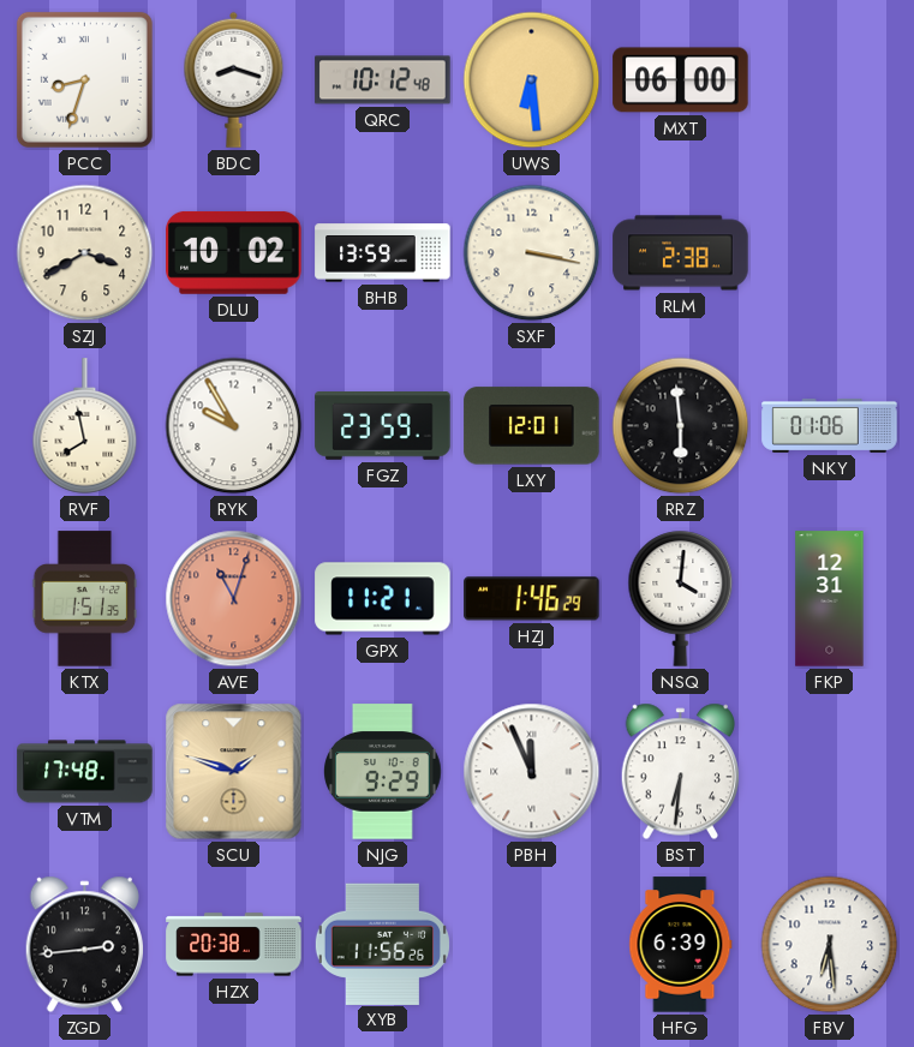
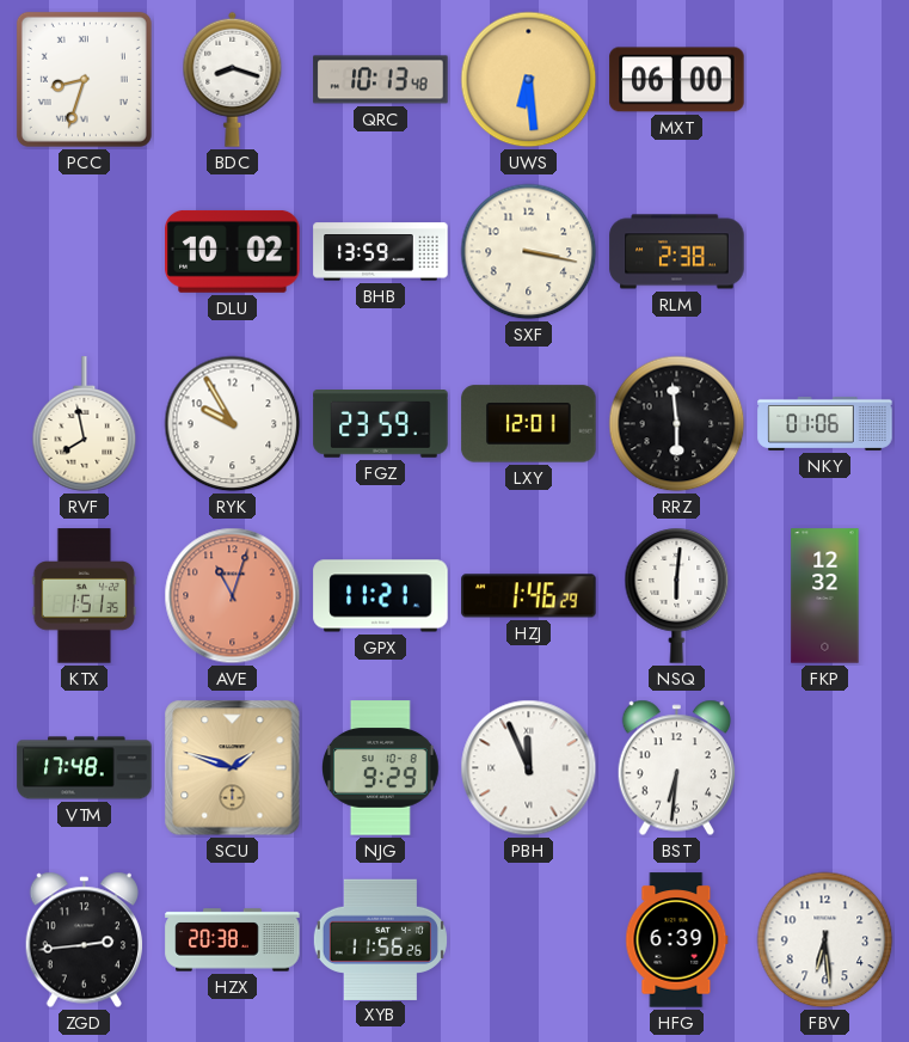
QRC: 10:12 -> 10:13 (381, 80)
SZJ: 3:40 -> none (85, 253)
NSQ: 4:01 -> 6:01 (677, 596)
FKP: 12:31 -> 12:32 (825, 596)
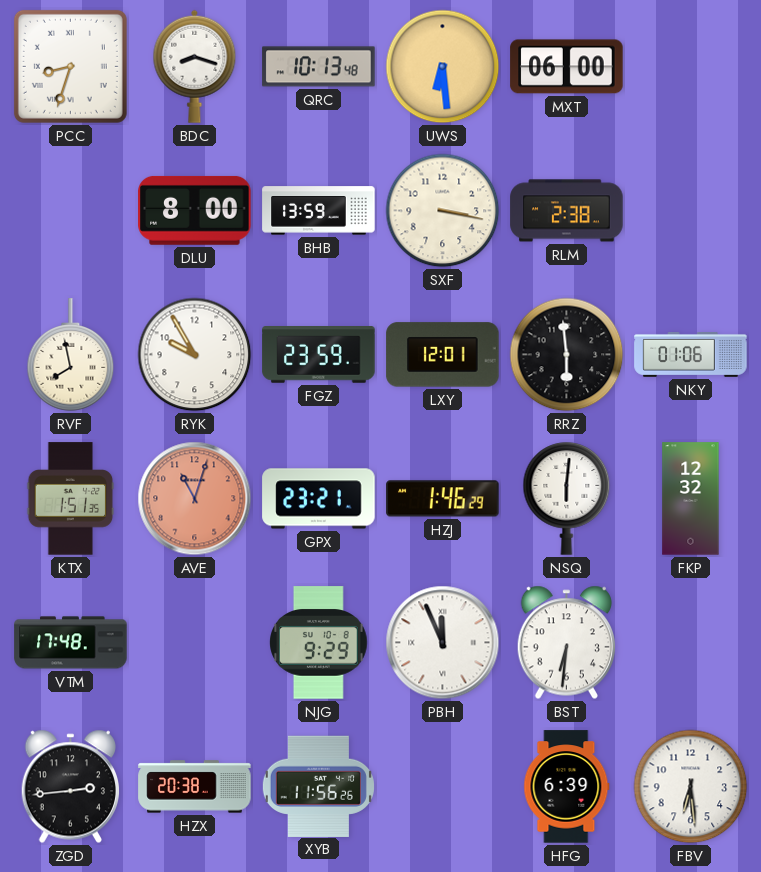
DLU: 10:02 -> 8:00 (195, 210)
GPX: 11:21 -> 23:21 (319, 499)
SCU: 1:48 -> none (233, 768)
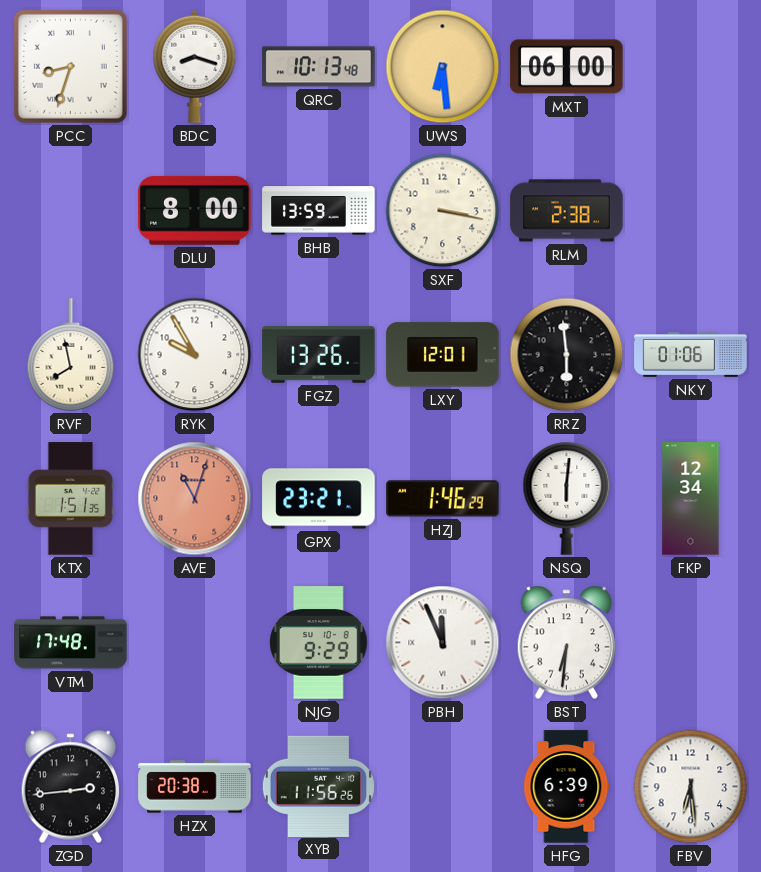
FGZ: 23:59 -> 13:26 (319, 355)
FKP: 12:32 -> 12:34 (691, 499)
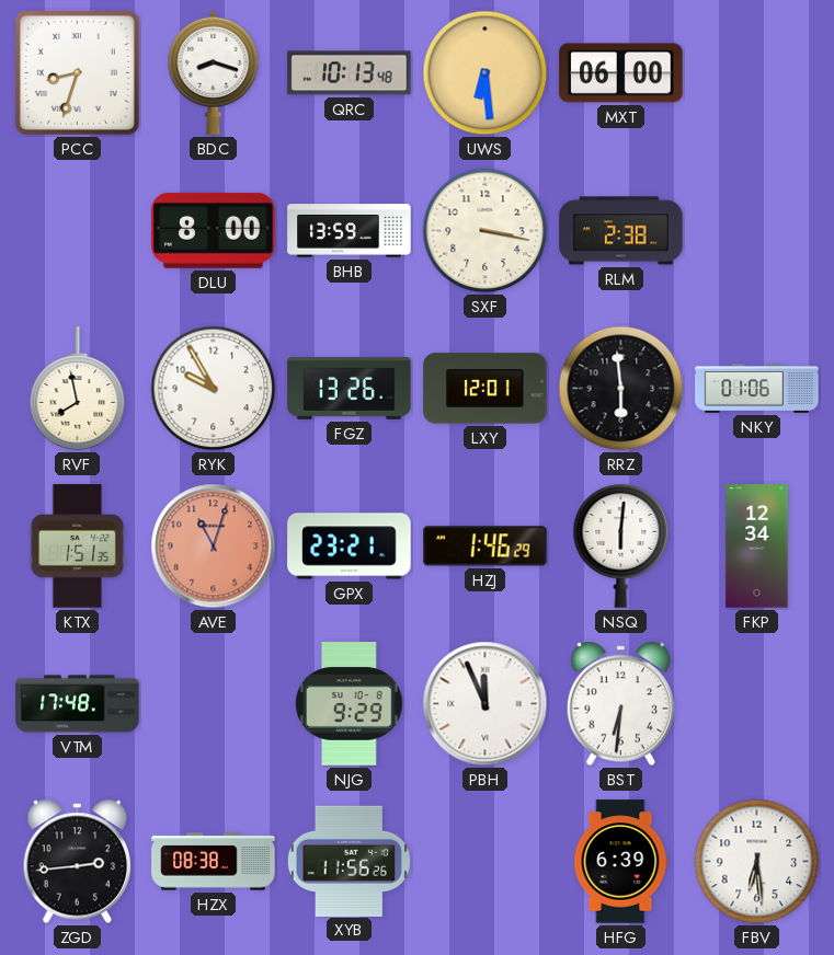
HZX: 20:38 -> 08:38 (214, 862)
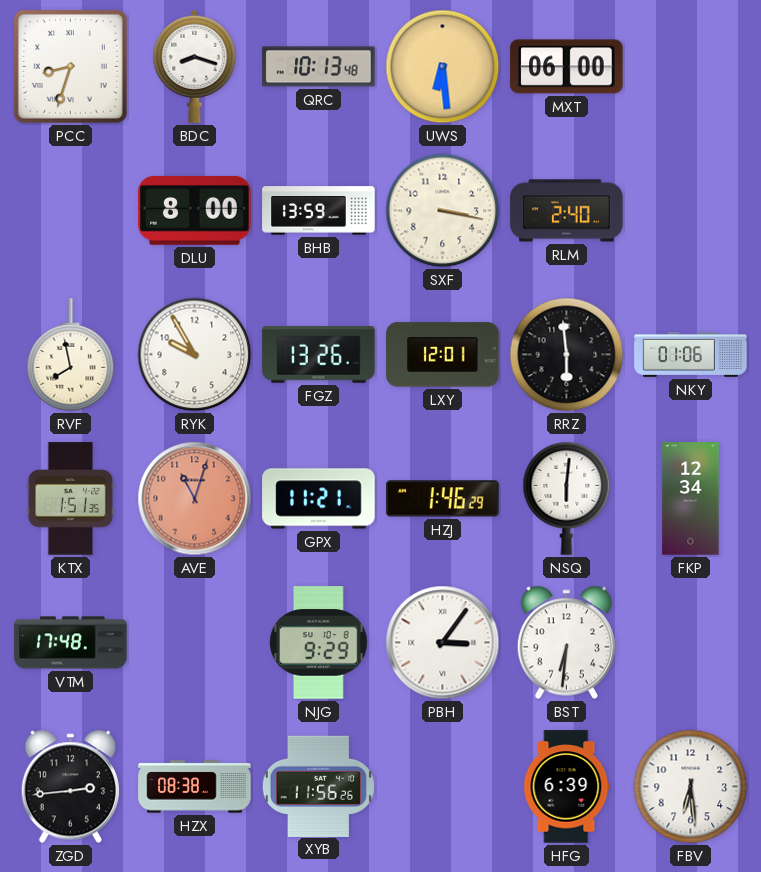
RLM: 2:38 -> 2:40 (567, 211)
GPX: 23:21 -> 11:21 (319, 499)
PBH: 11:56 -> 3:06 (443, 643)
